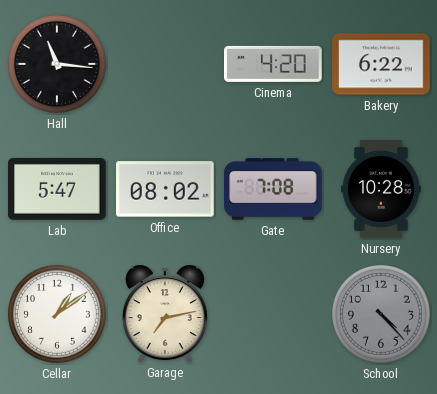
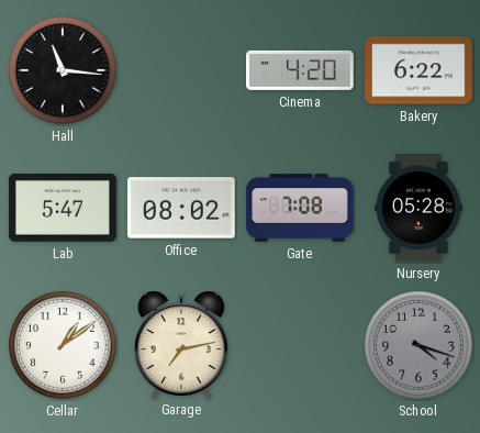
Nursery: 10:28 -> 05:28 (418, 208)
School: 4:23 -> 4:18 (420, 346)
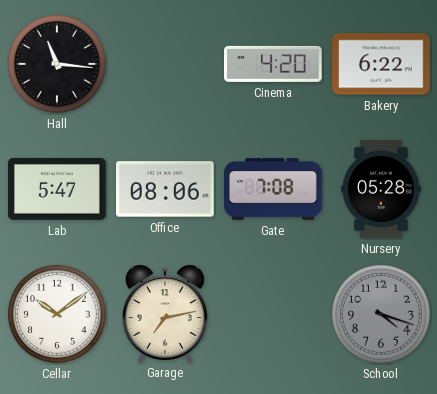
Office: 08:02 -> 08:06 (165, 189)
Cellar: 1:09 -> 10:09 (58, 315)
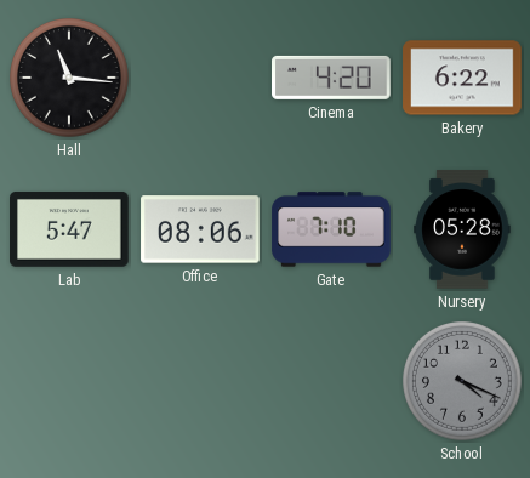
Gate: 7:08 -> 7:10 (331, 229)
Cellar: 10:09 -> none (58, 315)
Garage: 7:13 -> none (165, 314)
School: 4:18 -> 4:19 (463, 382)
